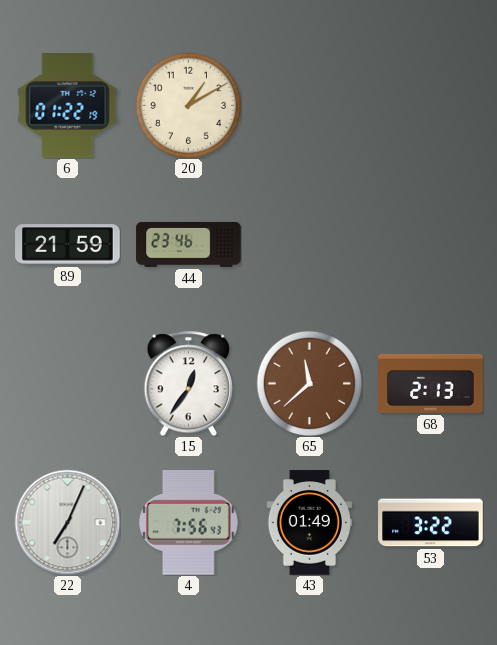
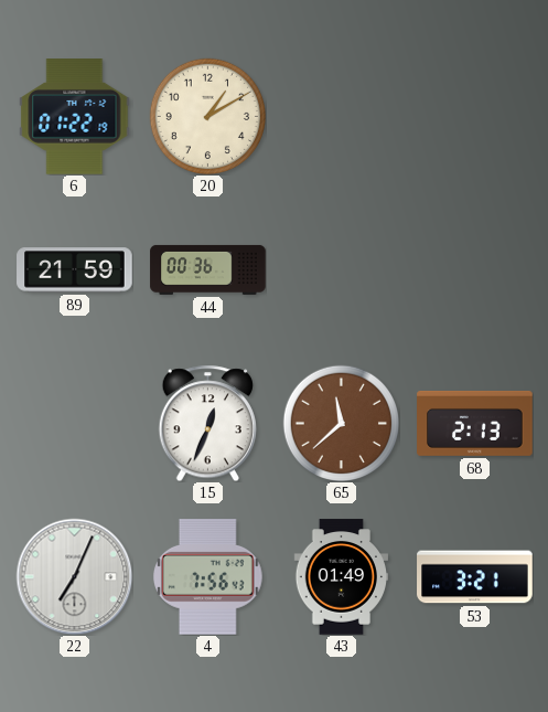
44: 23:46 -> 00:36 (208, 269)
15: 12:36 -> 12:34 (207, 423)
53: 3:22 -> 3:21 (475, 577)
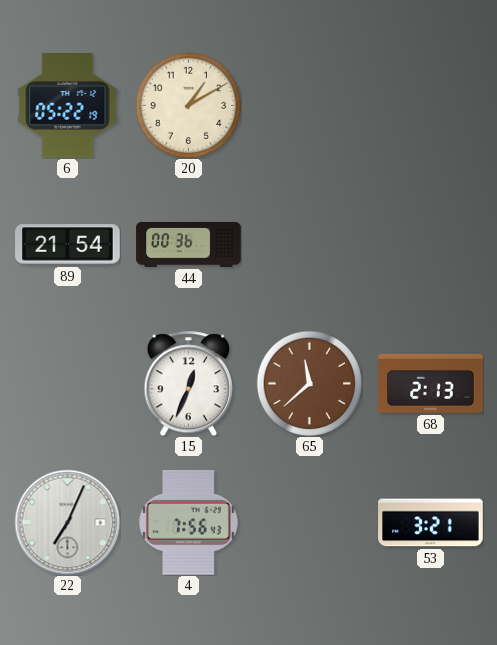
6: 01:22 -> 05:22 (68, 106)
89: 21:59 -> 21:54 (68, 245)
43: 01:49 -> none (341, 577)
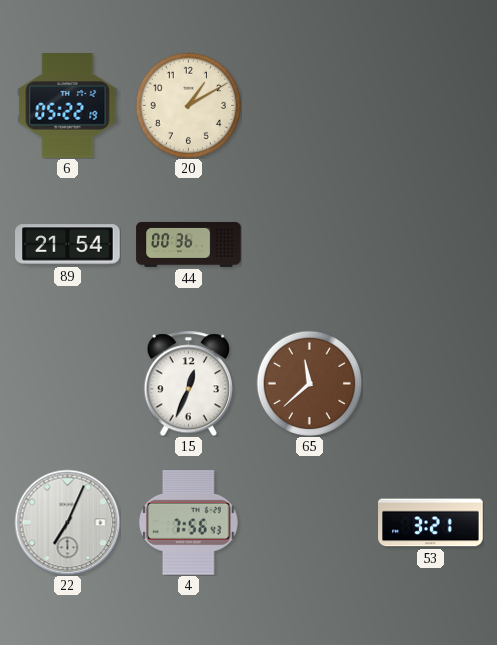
68: 2:13 -> none (431, 383)
